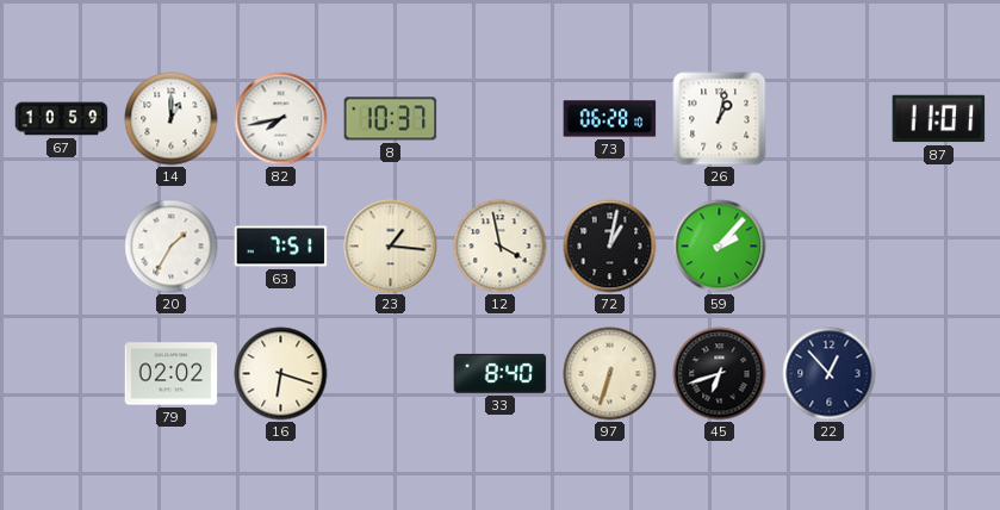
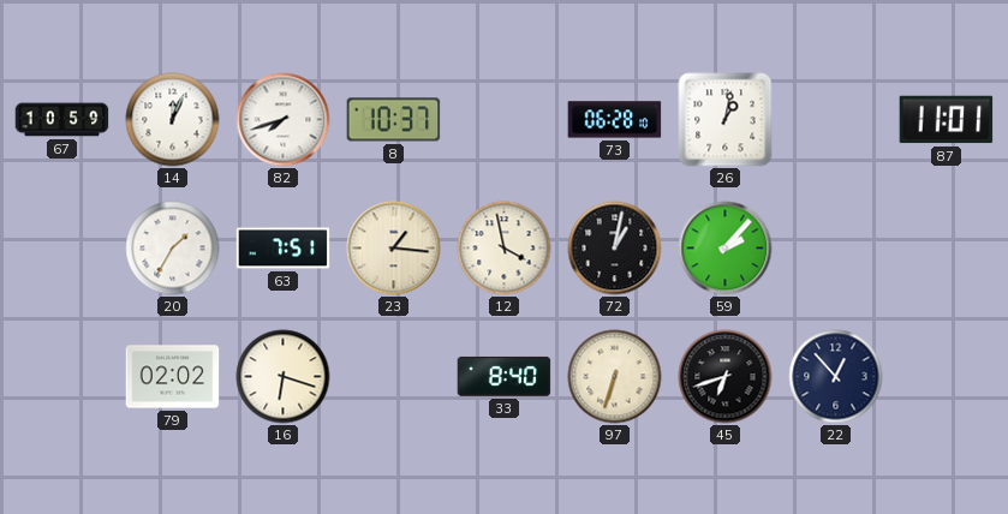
14: 1:00 -> 12:04 (173, 120)
82: 7:43 -> 7:42 (284, 120)
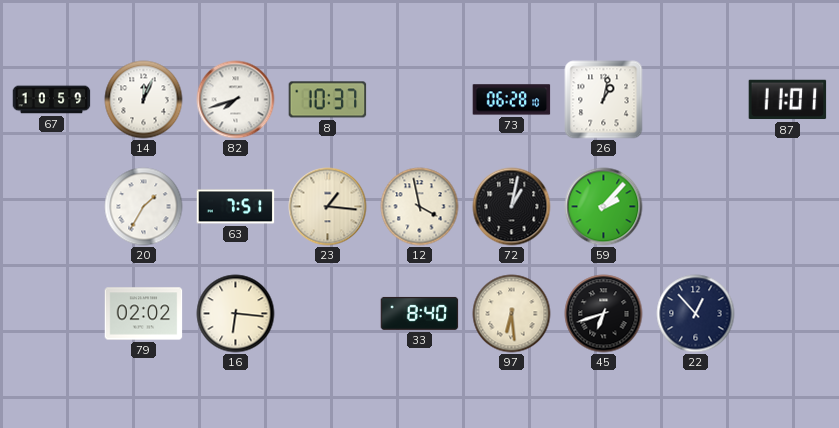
16: 6:18 -> 6:16 (236, 314)
97: 6:33 -> 6:29 (512, 314)
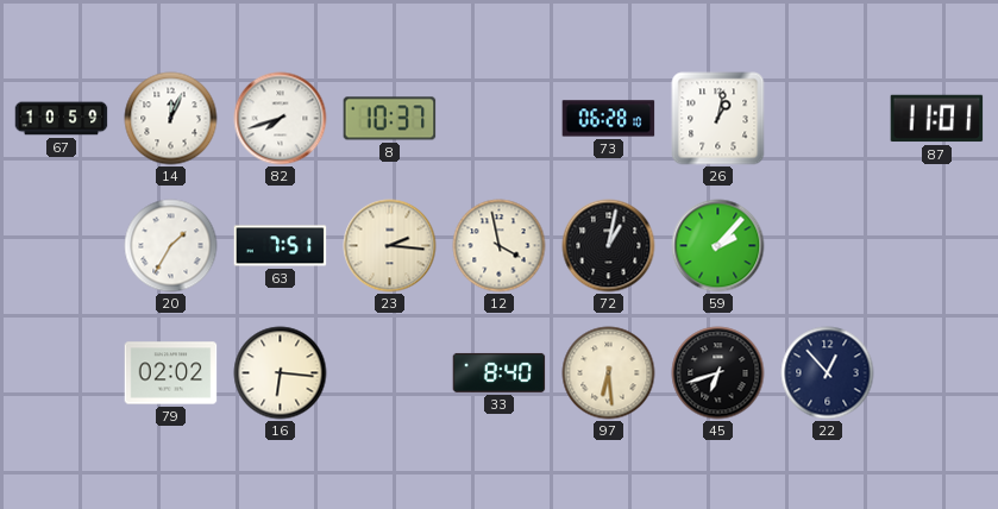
23: 1:16 -> 2:16 (390, 246)
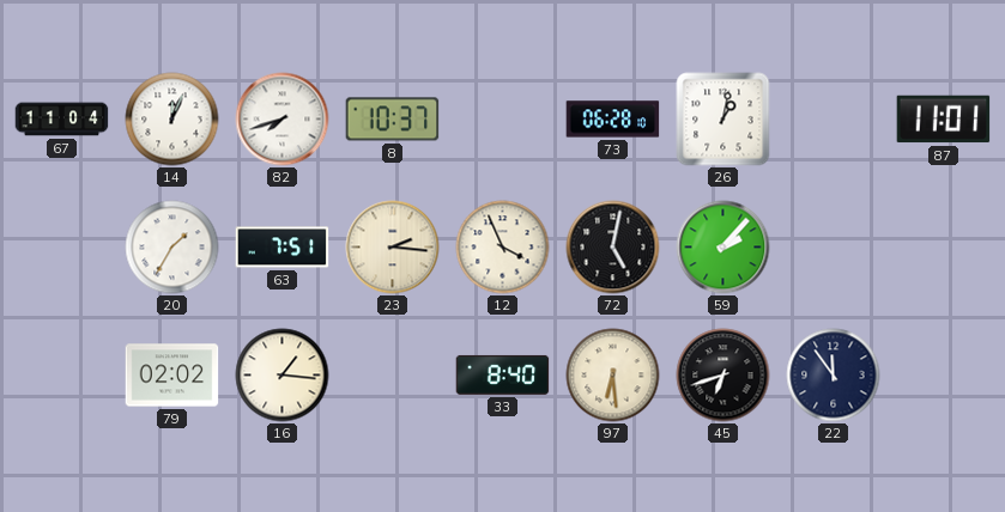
67: 10:59 -> 11:04 (62, 120)
12: 3:58 -> 3:56 (503, 248)
72: 1:02 -> 5:02 (613, 248)
16: 6:16 -> 1:16 (283, 376)
22: 12:53 -> 11:54 (834, 376)
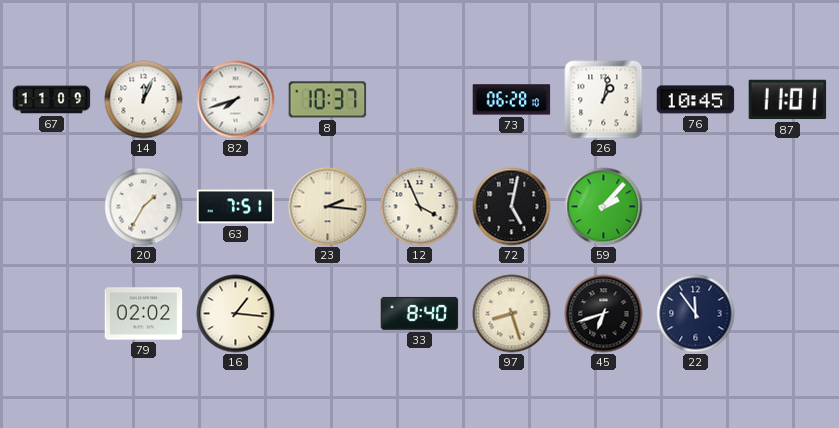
67: 11:04 -> 11:09 (52, 100)
76: none -> 10:45 (696, 100)
97: 6:29 -> 8:27 (512, 314)
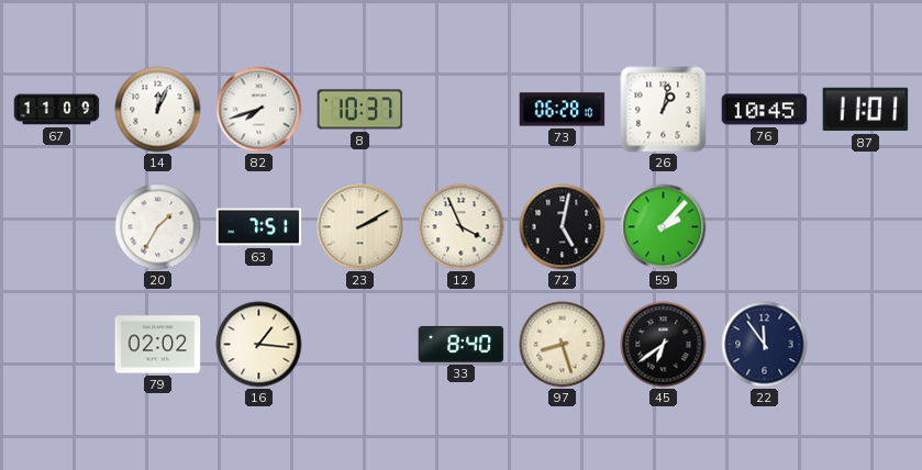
23: 2:16 -> 2:10 (360, 227)
45: 6:42 -> 6:39 (664, 345)
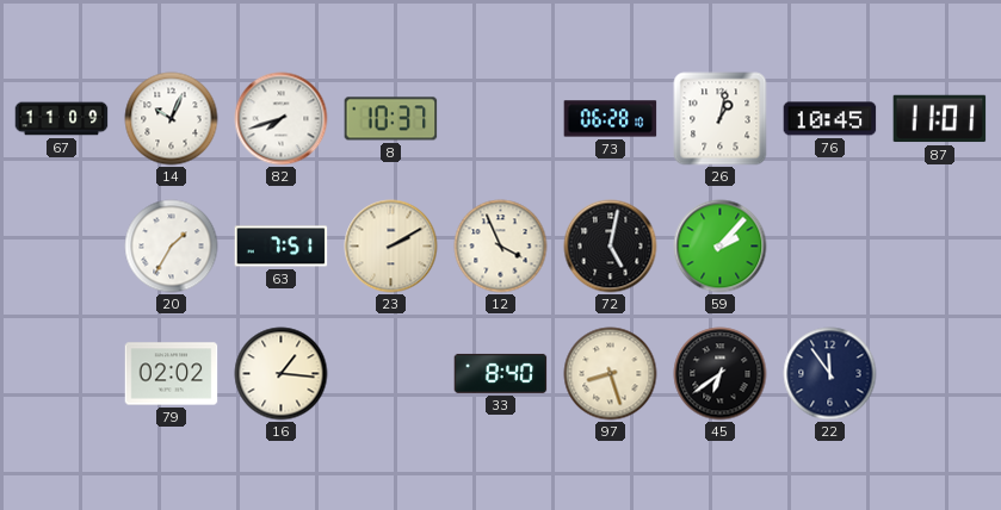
14: 12:04 -> 10:04 (172, 119)
